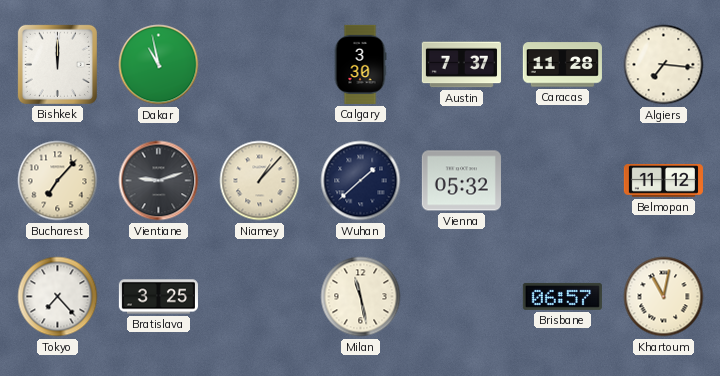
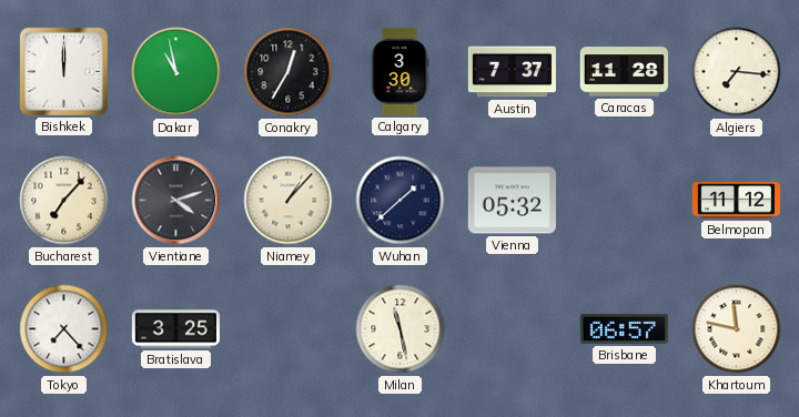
Conakry: none -> 12:35 (289, 72)
Vientiane: 9:12 -> 4:12 (176, 201)
Khartoum: 11:02 -> 11:47 (737, 329)
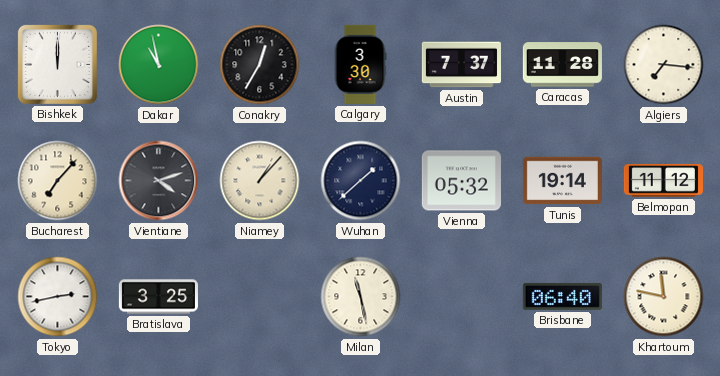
Tunis: none -> 19:14 (562, 181)
Tokyo: 7:23 -> 2:43 (58, 297)
Brisbane: 06:57 -> 06:40 (562, 296)
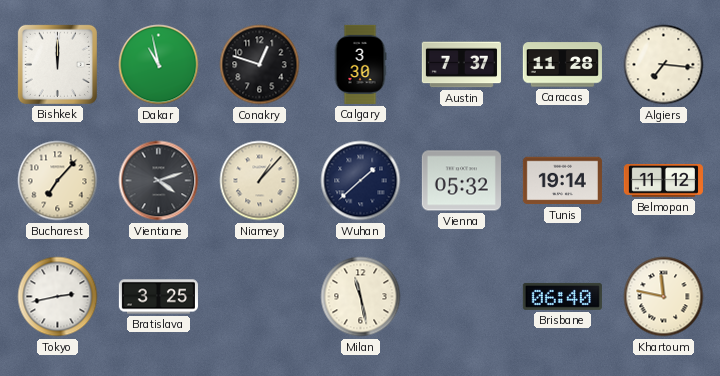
Conakry: 12:35 -> 12:48 (260, 65)
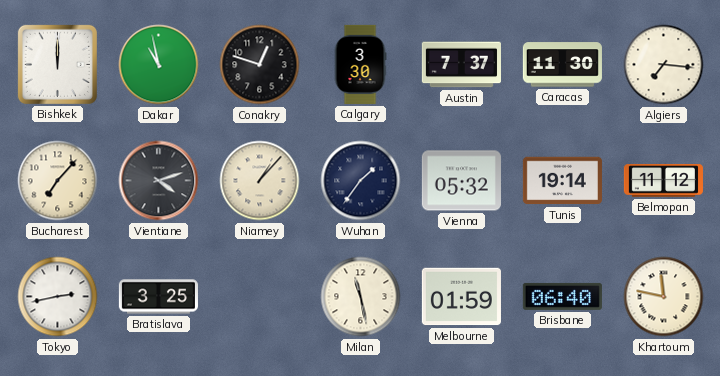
Caracas: 11:28 -> 11:30 (562, 65)
Wuhan: 1:38 -> 1:36 (361, 181)
Melbourne: none -> 01:59 (461, 297)
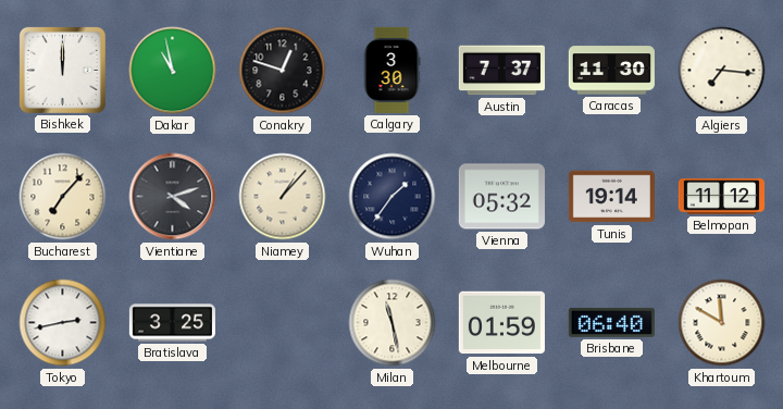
Khartoum: 11:47 -> 11:50 (722, 323)
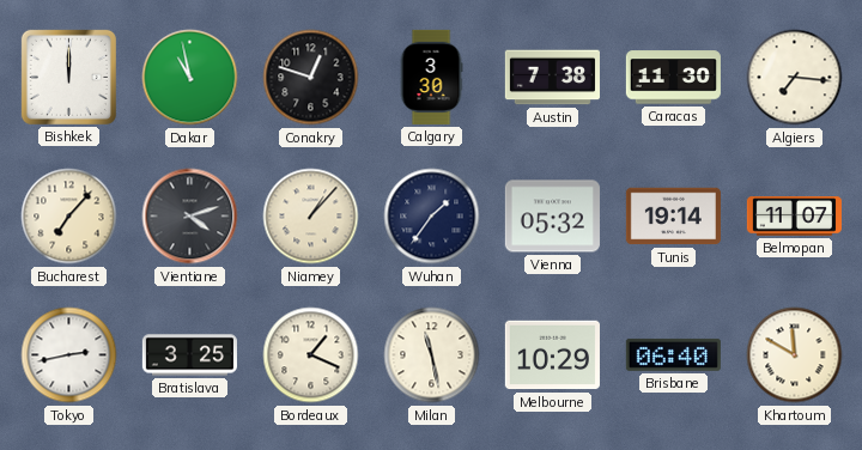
Austin: 7:37 -> 7:38 (552, 78)
Belmopan: 11:12 -> 11:07 (794, 217)
Bordeaux: none -> 1:19 (311, 355)
Melbourne: 01:59 -> 10:29 (552, 355)
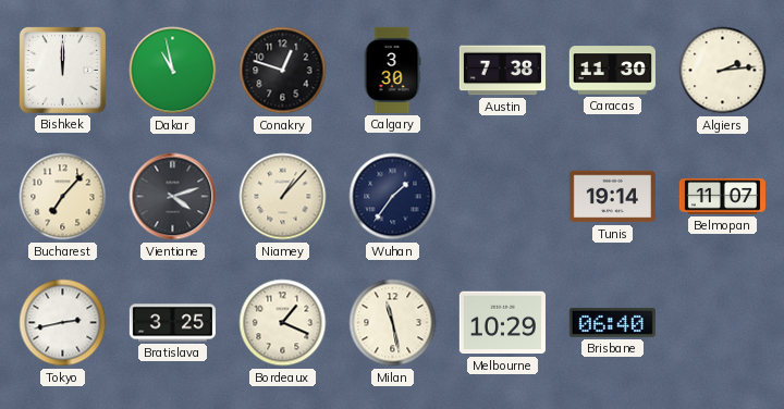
Algiers: 7:16 -> 2:14 (723, 71)
Vienna: 05:32 -> none (552, 217)
Khartoum: 11:50 -> none (795, 355)
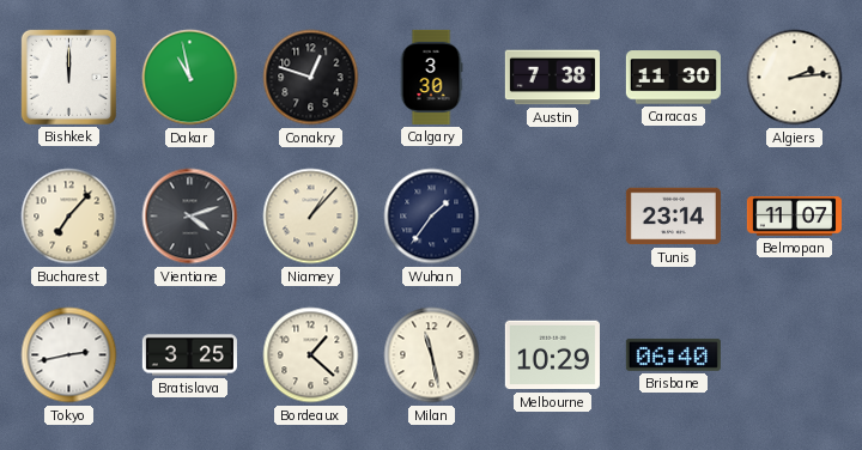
Tunis: 19:14 -> 23:14 (673, 217)
Bordeaux: 1:19 -> 1:22 (311, 355)
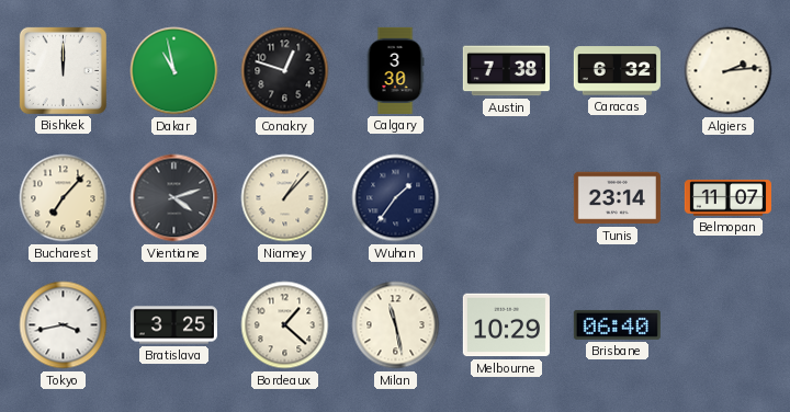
Caracas: 11:30 -> 6:32 (617, 71)
Tokyo: 2:43 -> 3:43 (64, 325)
